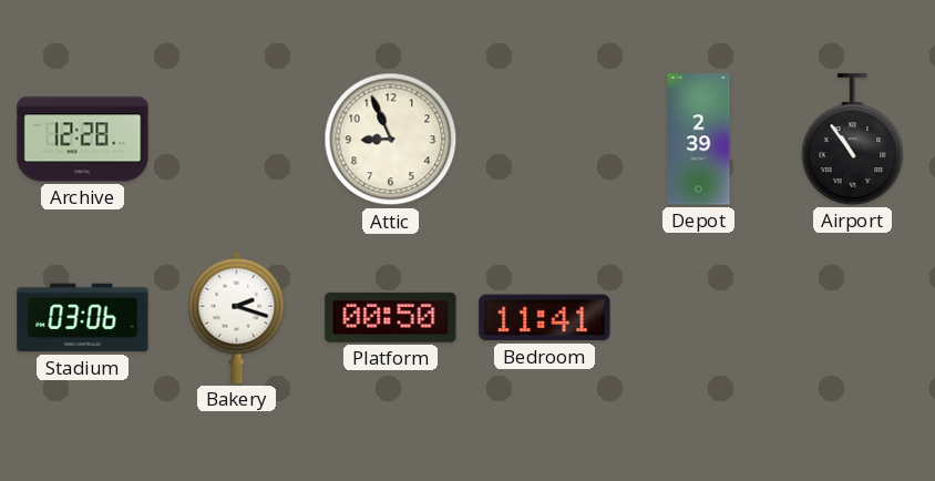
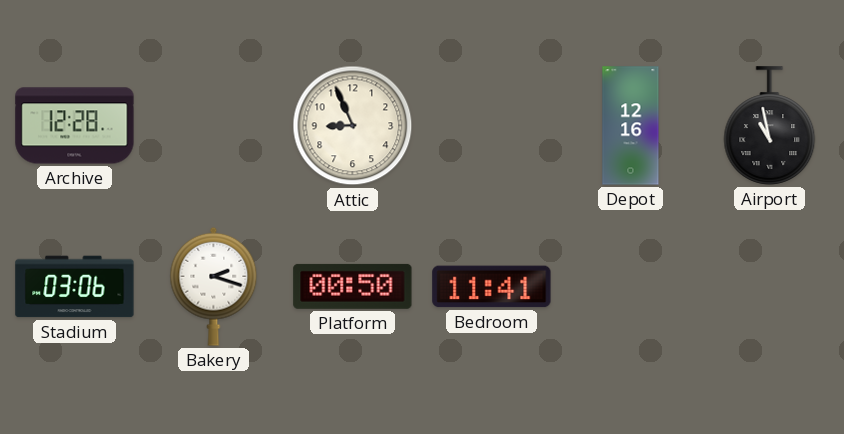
Depot: 2:39 -> 12:16 (631, 126)
Airport: 10:54 -> 10:58 (770, 126)
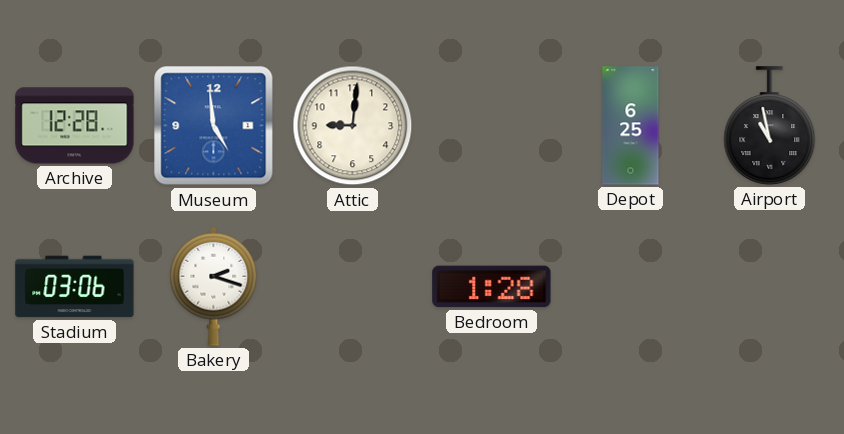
Museum: none -> 4:59 (214, 126)
Attic: 8:56 -> 9:01 (353, 126)
Depot: 12:16 -> 6:25 (631, 126)
Platform: 00:50 -> none (353, 286)
Bedroom: 11:41 -> 1:28 (492, 287)
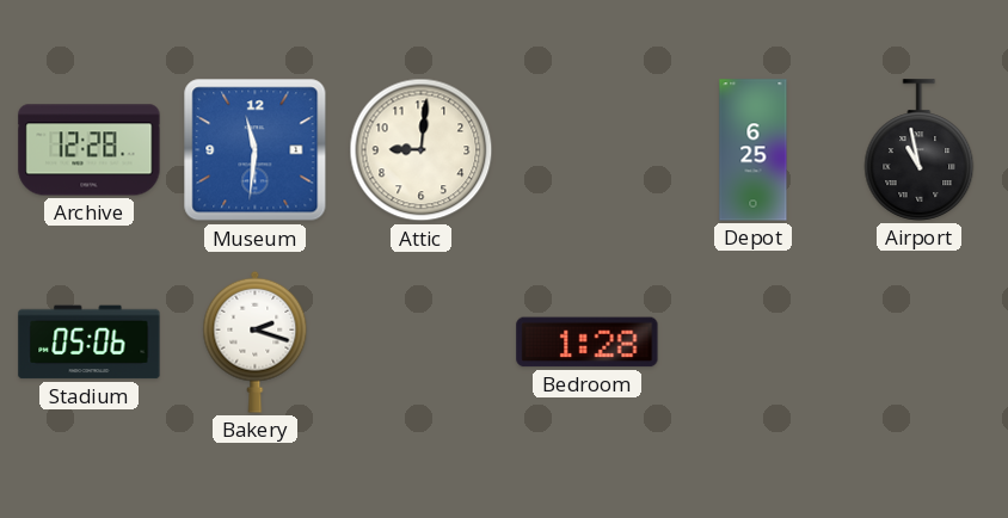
Museum: 4:59 -> 11:31 (256, 150)
Stadium: 03:06 -> 05:06 (90, 343)
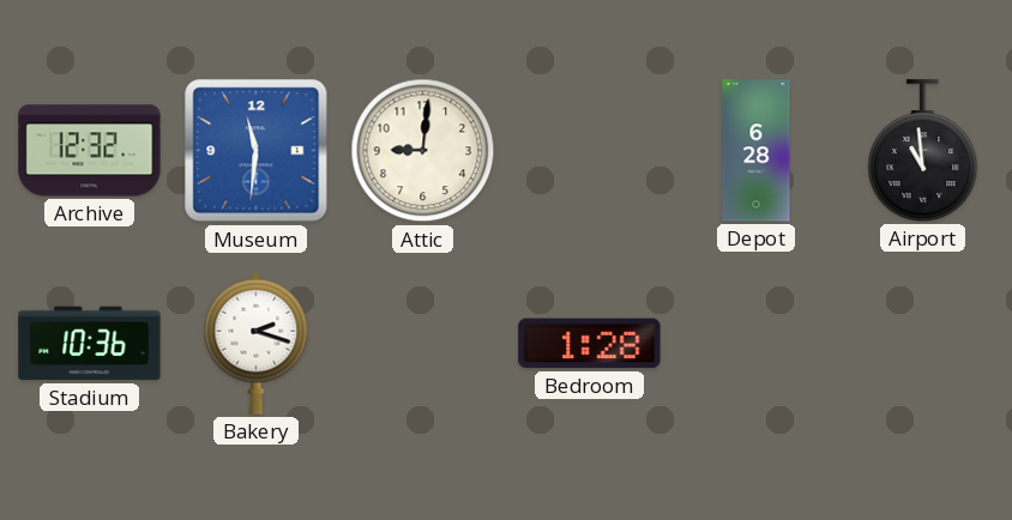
Archive: 12:28 -> 12:32 (90, 151)
Depot: 6:25 -> 6:28 (757, 151)
Airport: 10:58 -> 10:59 (923, 151)
Stadium: 05:06 -> 10:36 (90, 344)
